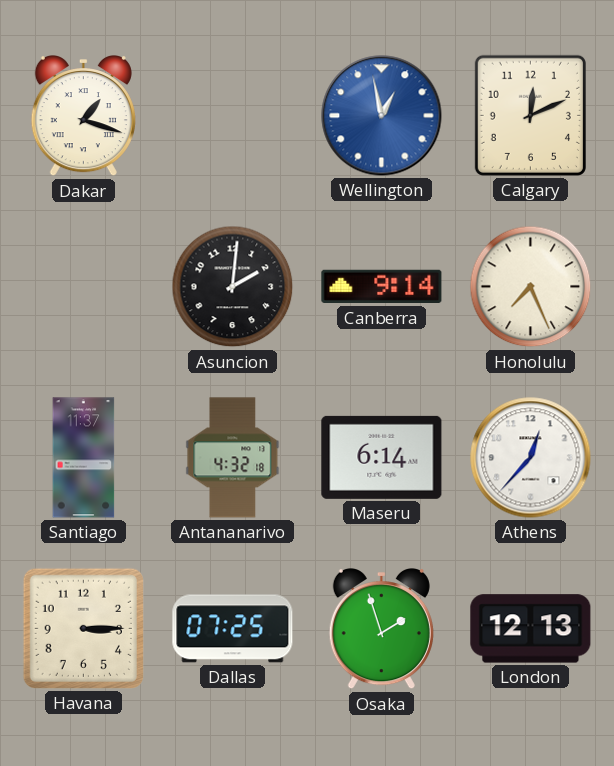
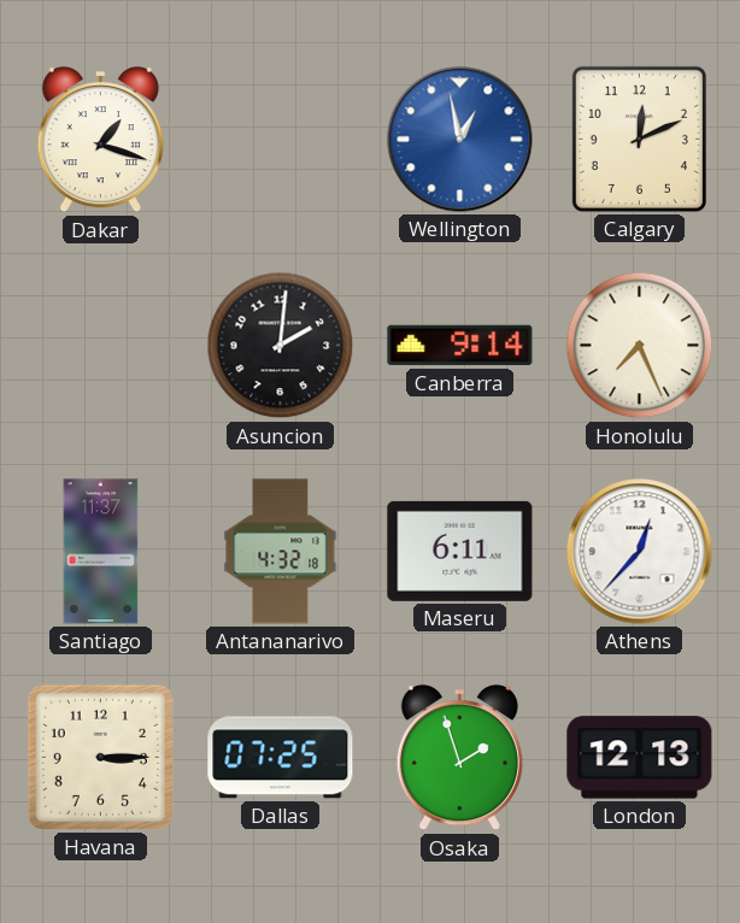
Maseru: 6:14 -> 6:11 (460, 551)
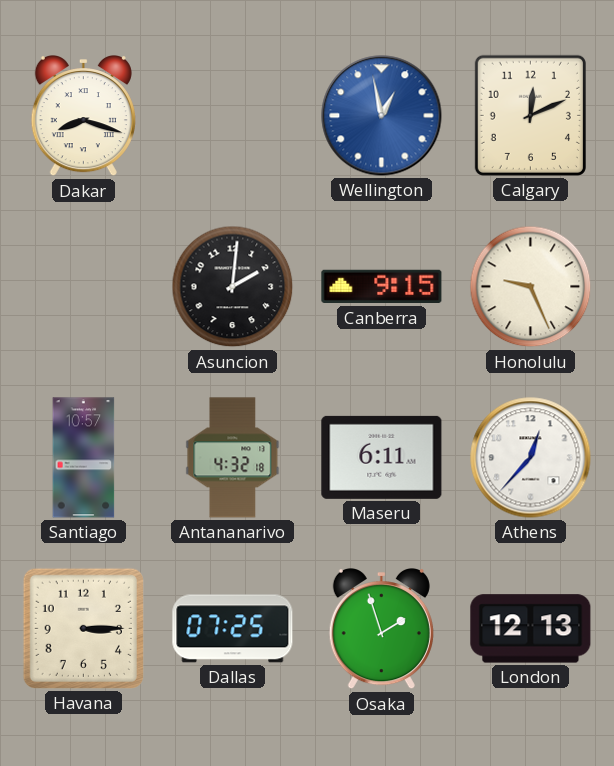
Dakar: 1:18 -> 8:18 (83, 117)
Canberra: 9:14 -> 9:15 (382, 287)
Honolulu: 7:26 -> 9:26 (531, 287)
Santiago: 11:37 -> 10:57 (84, 458)
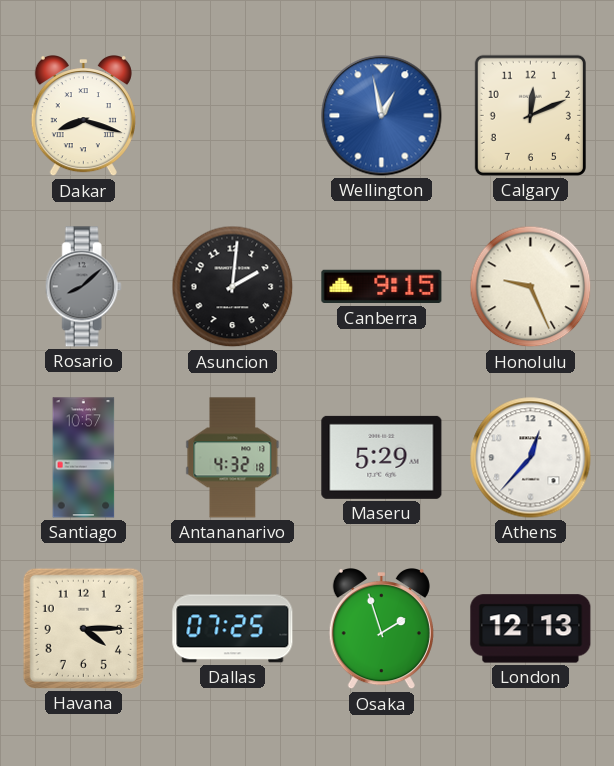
Rosario: none -> 8:08 (83, 287)
Maseru: 6:11 -> 5:29 (382, 457)
Havana: 3:15 -> 4:15 (83, 628)
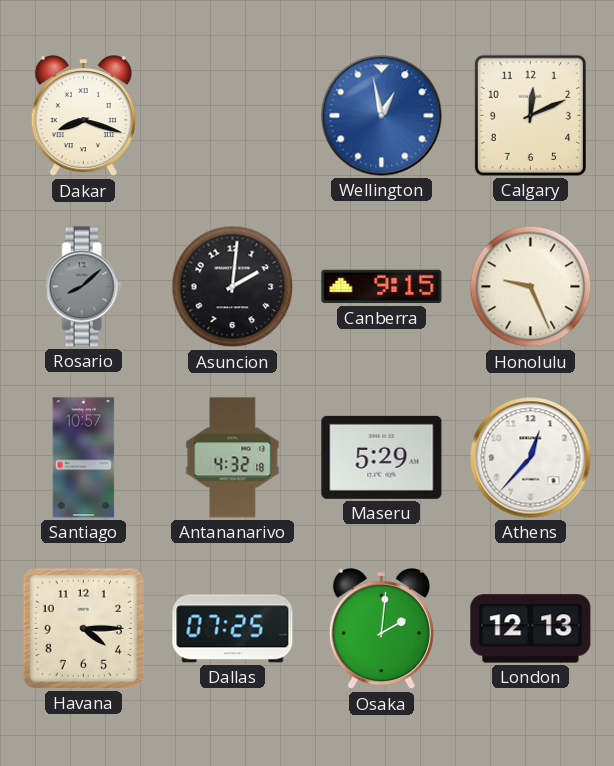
Osaka: 1:57 -> 2:01 (381, 630)
